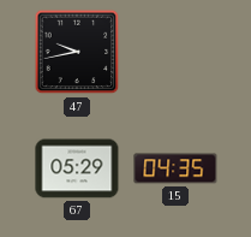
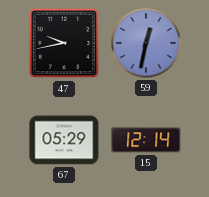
59: none -> 12:32 (146, 43)
15: 04:35 -> 12:14 (146, 140)
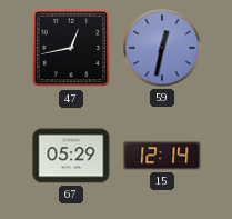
47: 9:43 -> 12:43 (71, 48)
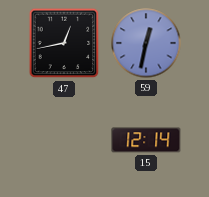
67: 05:29 -> none (71, 156)
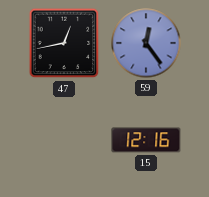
59: 12:32 -> 12:24 (146, 43)
15: 12:14 -> 12:16 (146, 140)
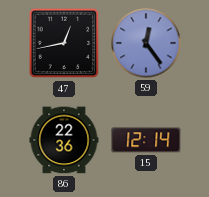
86: none -> 22:36 (64, 140)
15: 12:16 -> 12:14 (146, 140)
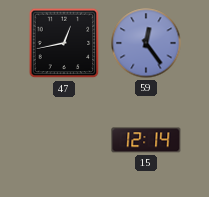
86: 22:36 -> none (64, 140)
